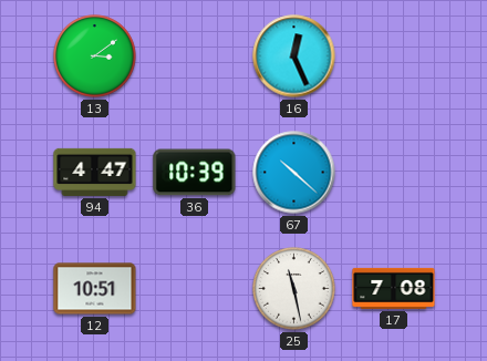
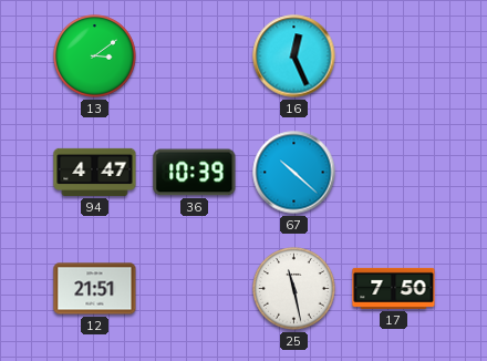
12: 10:51 -> 21:51 (95, 289)
17: 7:08 -> 7:50 (394, 288)
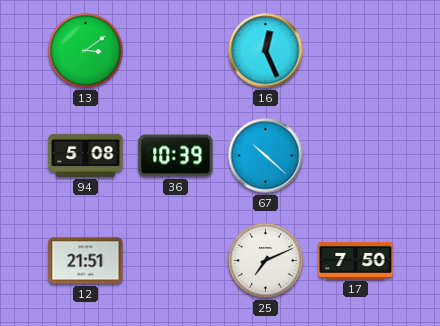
94: 4:47 -> 5:08 (86, 155)
25: 11:28 -> 7:11 (266, 261)
